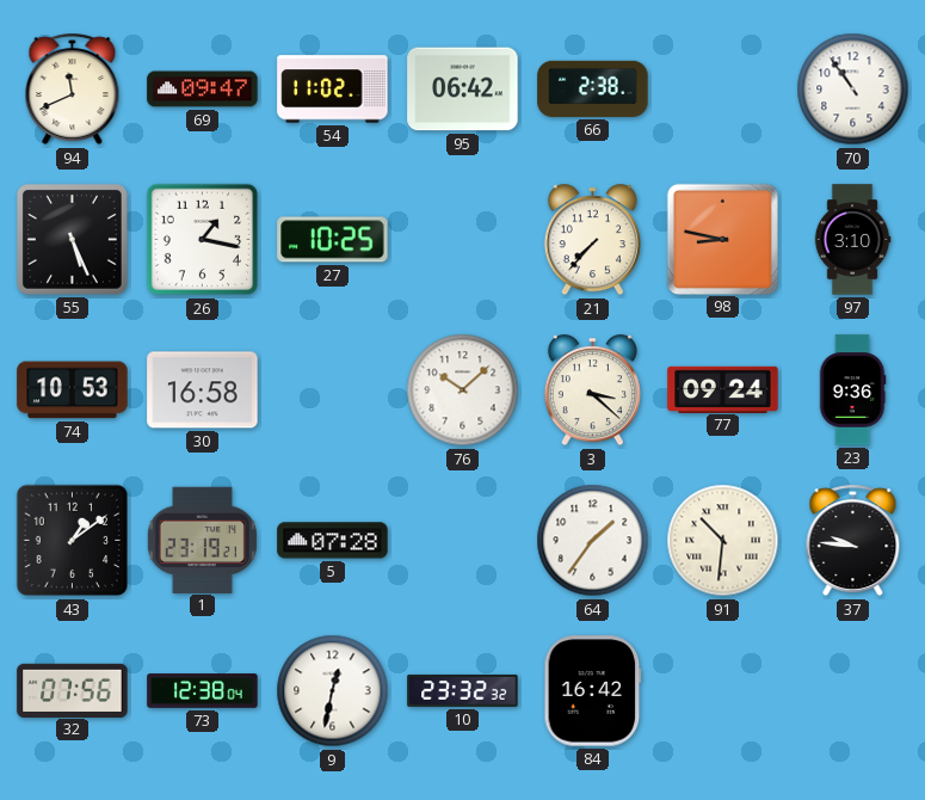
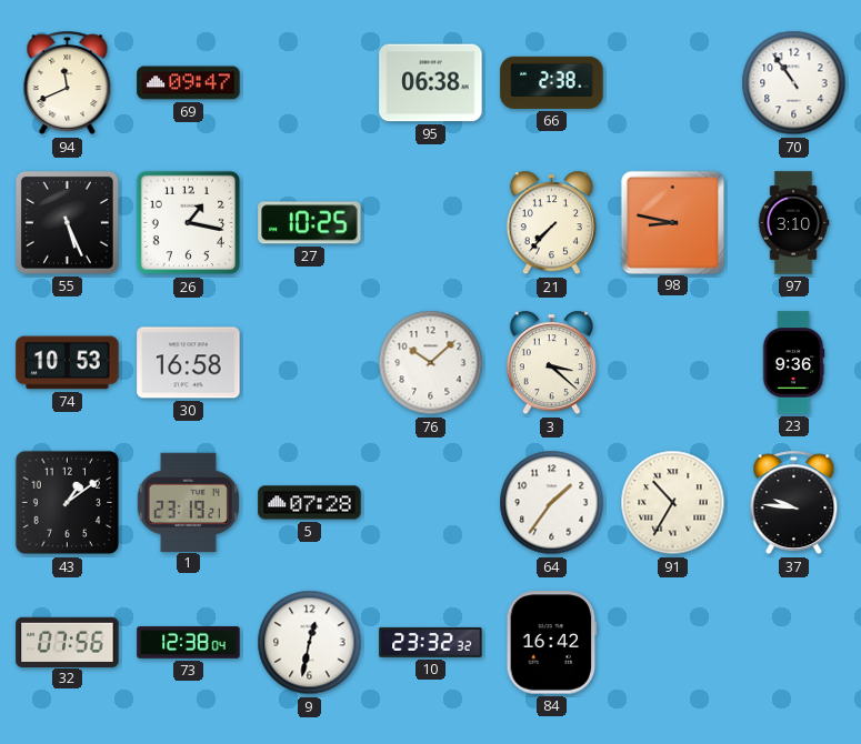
54: 11:02 -> none (333, 90)
95: 06:42 -> 06:38 (431, 83)
77: 09:24 -> none (723, 389)
91: 10:31 -> 10:35 (673, 503)
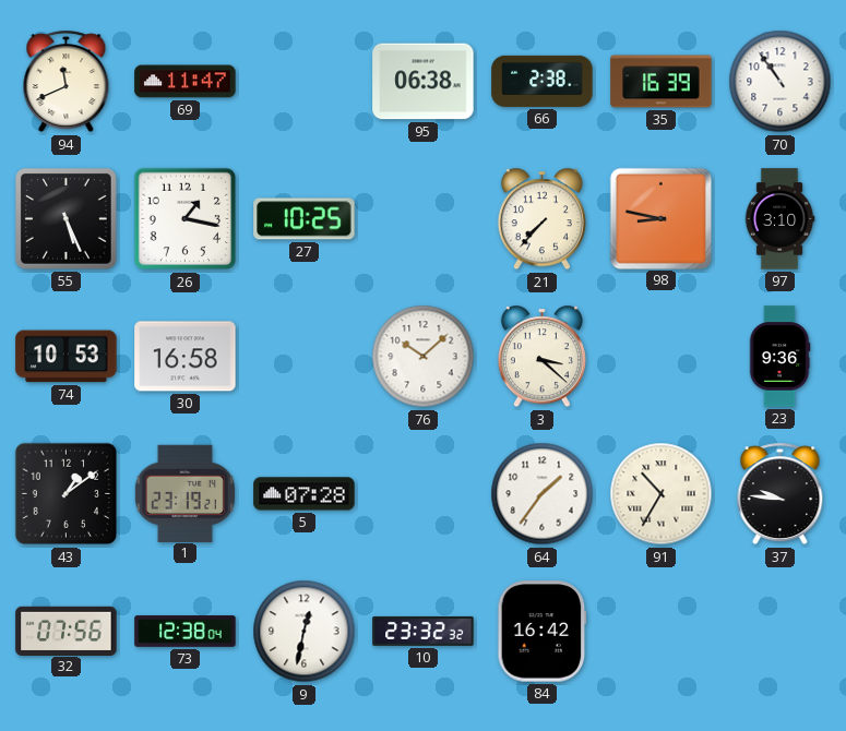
69: 09:47 -> 11:47 (186, 82)
35: none -> 16:39 (662, 82)
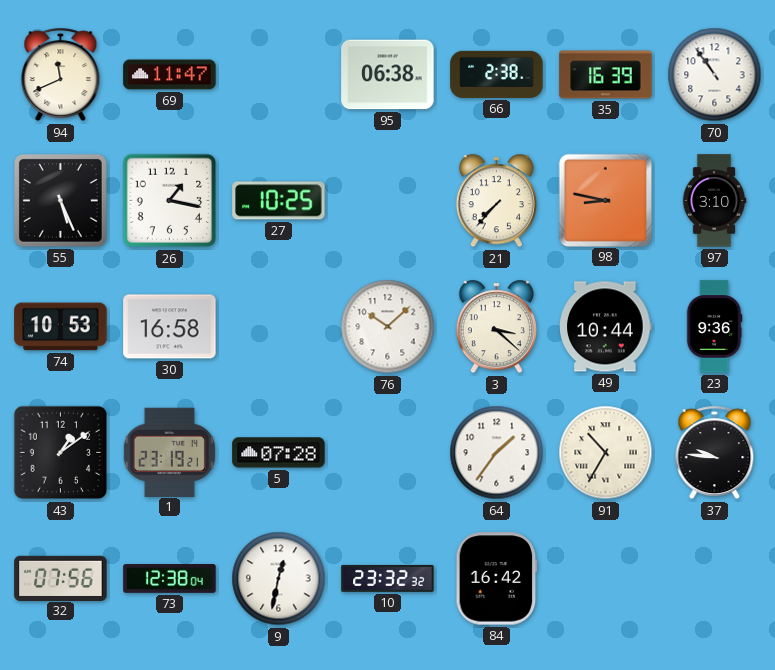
49: none -> 10:44 (606, 327)
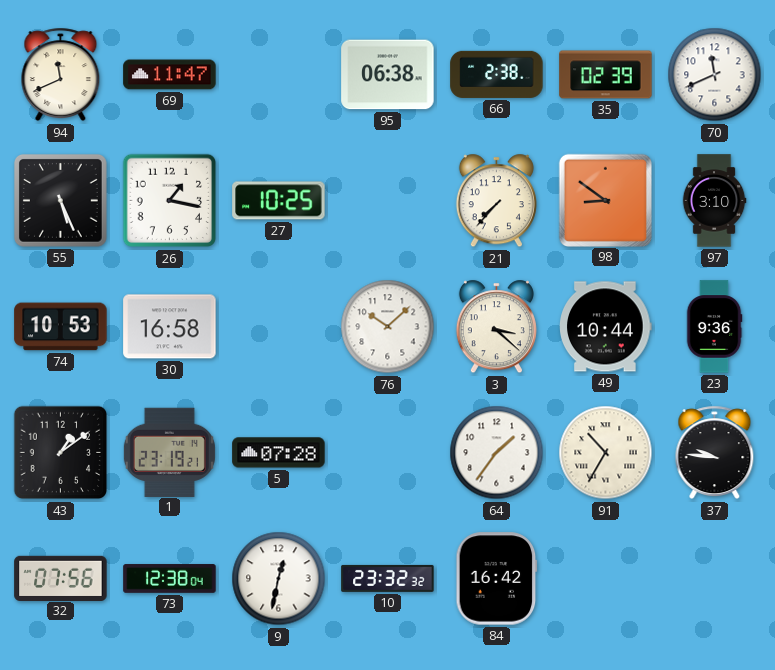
35: 16:39 -> 02:39 (606, 75)
70: 10:54 -> 11:41 (715, 75)
98: 8:47 -> 8:51 (605, 200)
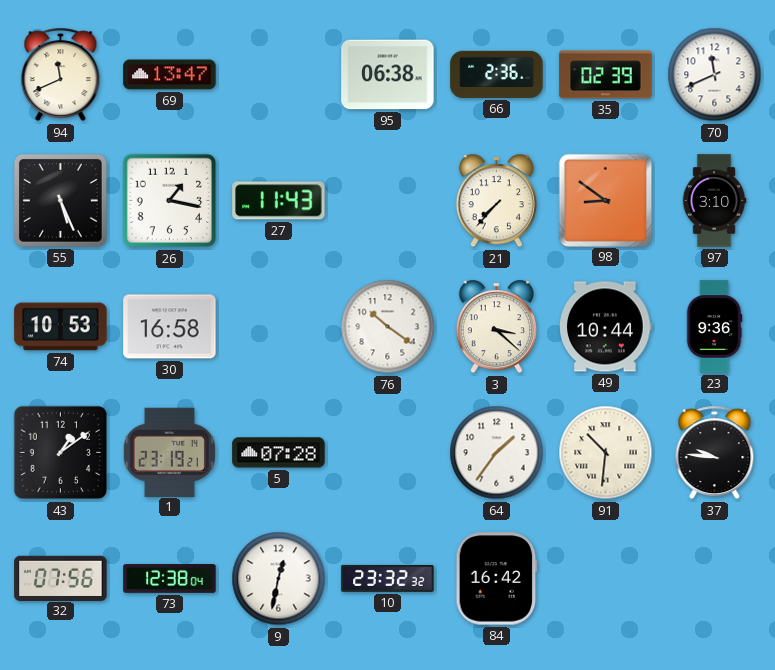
69: 11:47 -> 13:47 (170, 75)
66: 2:38 -> 2:36 (497, 74)
27: 10:25 -> 11:43 (279, 201)
76: 10:08 -> 10:21 (388, 327)
91: 10:35 -> 10:31 (606, 453)
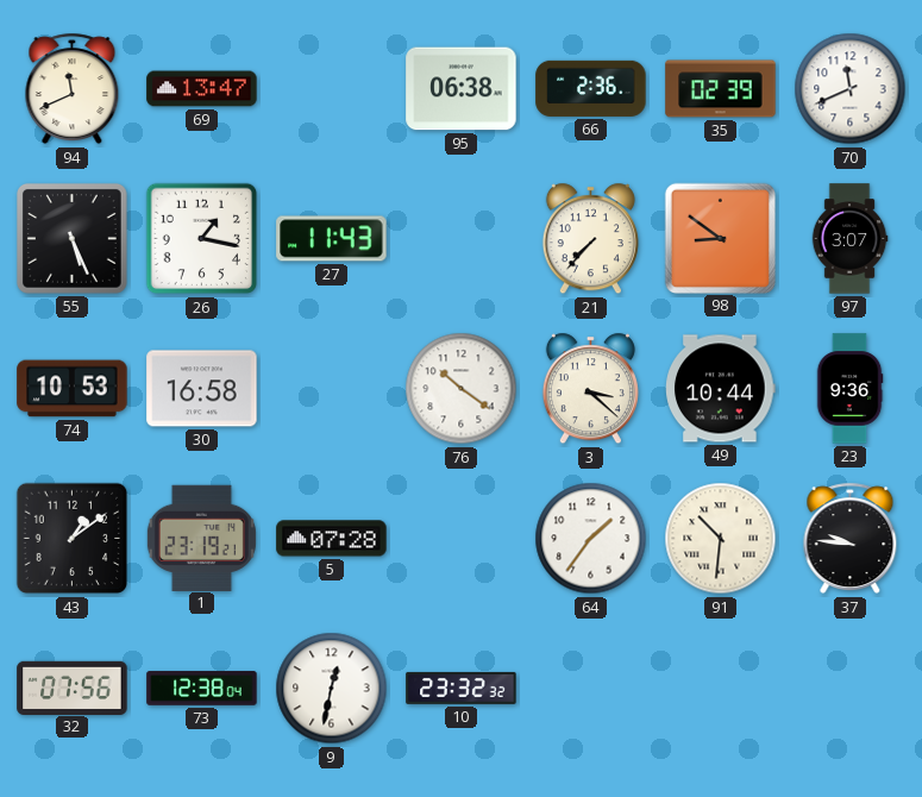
97: 3:10 -> 3:07 (849, 239)
84: 16:42 -> none (497, 579)
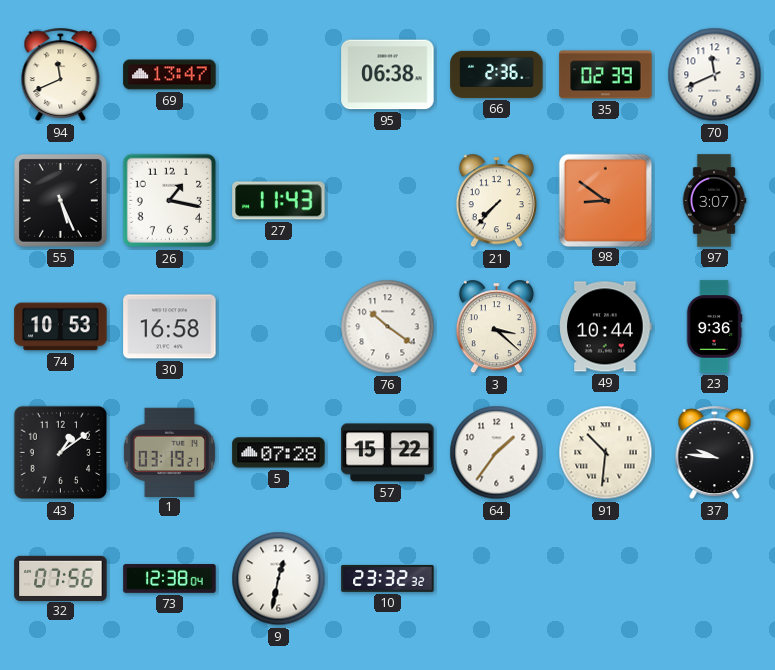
1: 23:19 -> 03:19 (169, 452)
57: none -> 15:22 (388, 453)
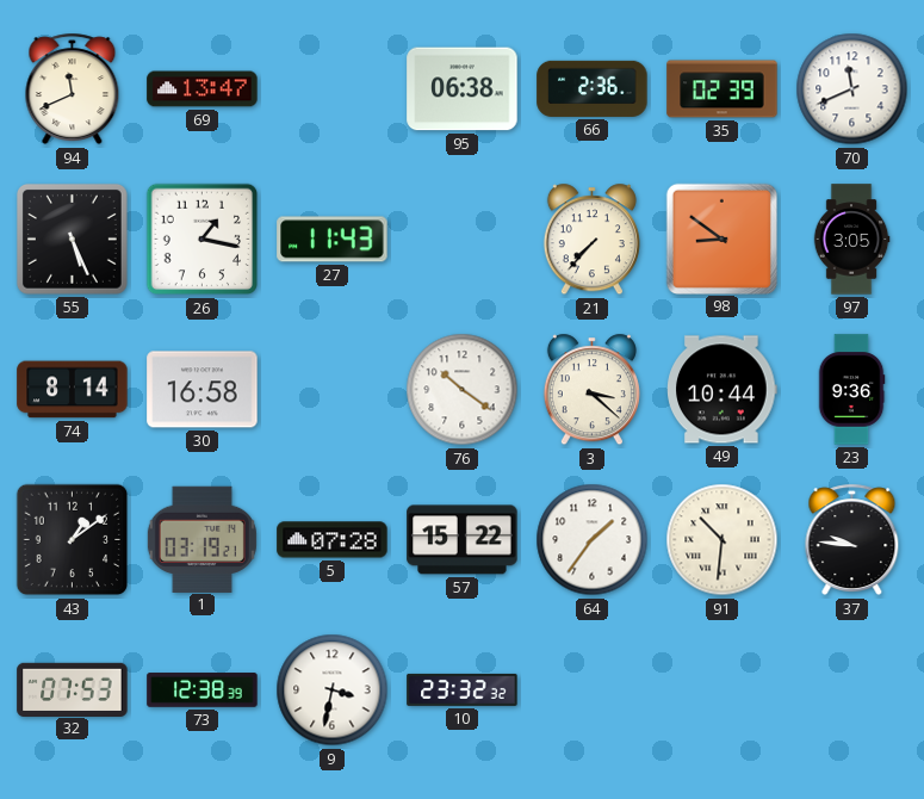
97: 3:07 -> 3:05 (851, 240)
74: 10:53 -> 8:14 (73, 390)
32: 07:56 -> 07:53 (73, 689)
73: 12:38:04 -> 12:38:39 (203, 690)
9: 12:32 -> 3:32 (333, 690)
